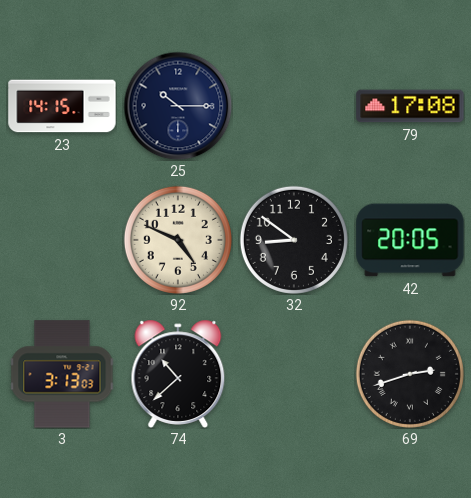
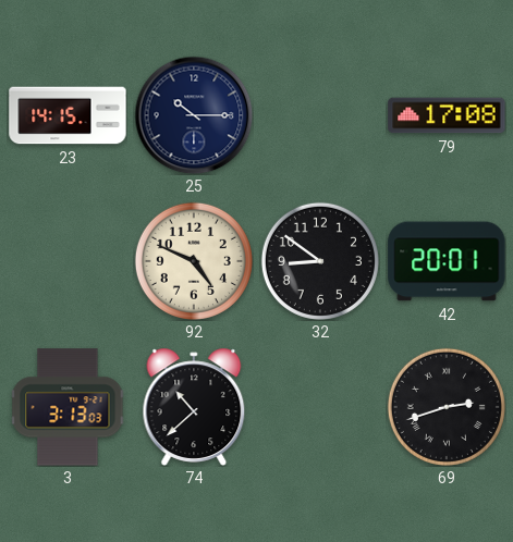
42: 20:05 -> 20:01 (447, 261)
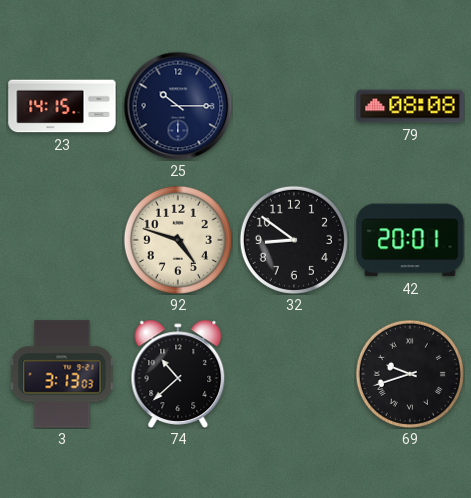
79: 17:08 -> 08:08 (410, 106)
92: 4:49 -> 4:48 (178, 240)
69: 2:42 -> 9:42 (410, 374)
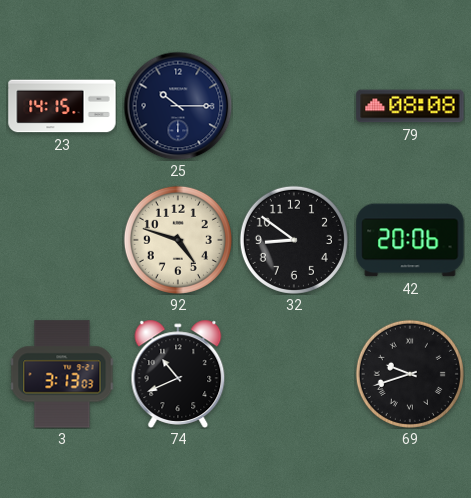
42: 20:01 -> 20:06 (410, 240)
74: 10:38 -> 10:41 (178, 374)
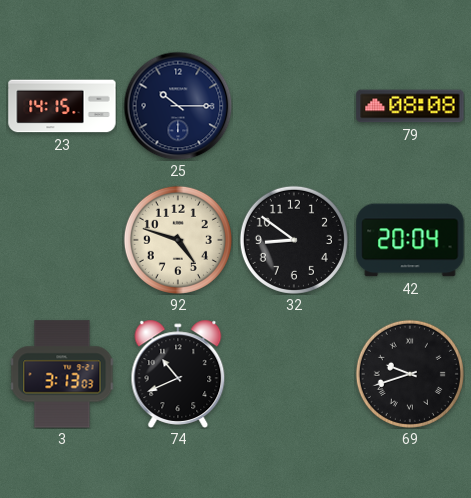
42: 20:06 -> 20:04 (410, 240)
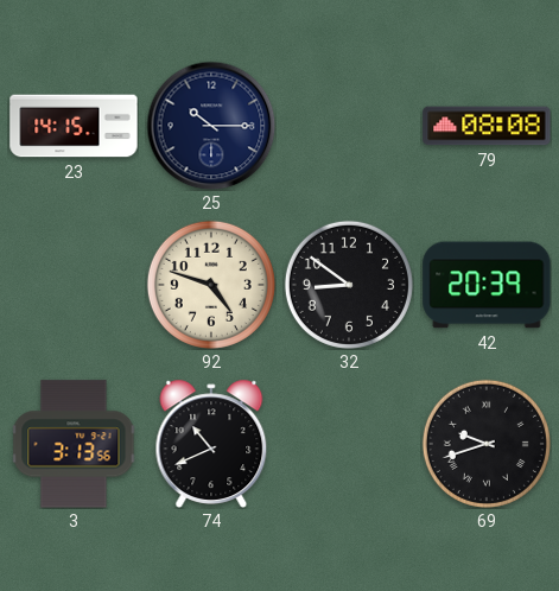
42: 20:04 -> 20:39 (487, 285)
3: 3:13:03 -> 3:13:56 (74, 444)
